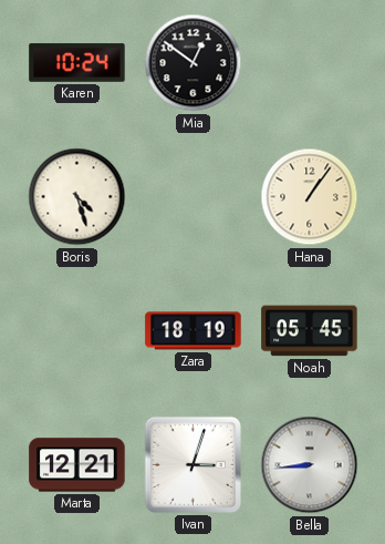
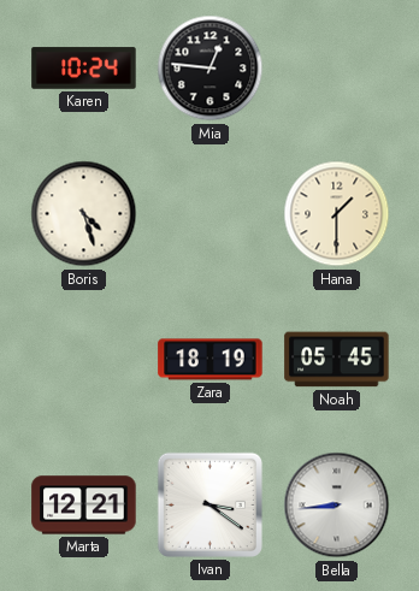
Mia: 12:51 -> 12:46 (211, 69)
Hana: 1:06 -> 1:30 (337, 214)
Ivan: 3:03 -> 3:21 (209, 504)
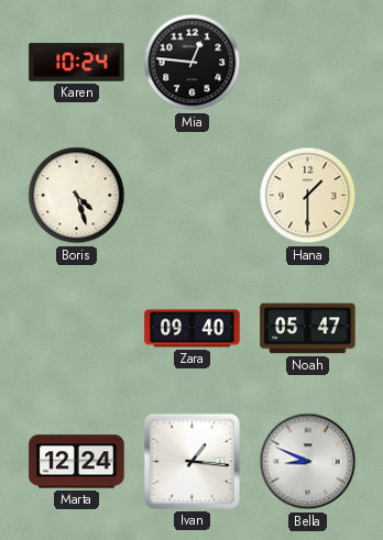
Zara: 18:19 -> 09:40 (193, 329)
Noah: 05:45 -> 05:47 (308, 329)
Marta: 12:21 -> 12:24 (77, 462)
Ivan: 3:21 -> 1:16 (191, 461)
Bella: 8:44 -> 8:49 (308, 462)
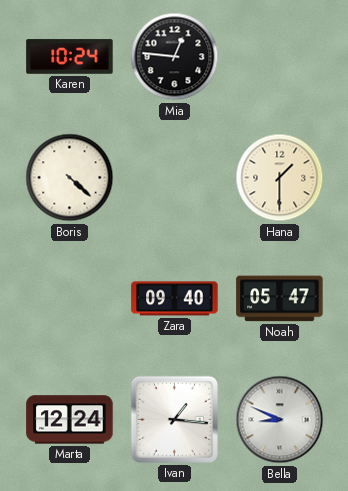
Boris: 4:27 -> 4:22 (70, 178)
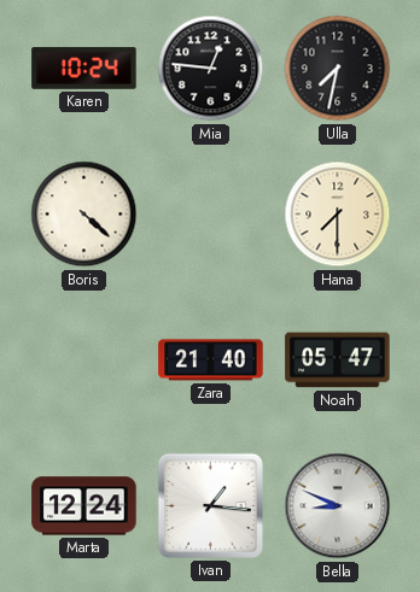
Ulla: none -> 7:32 (338, 69)
Hana: 1:30 -> 7:30 (338, 215)
Zara: 09:40 -> 21:40 (211, 361)
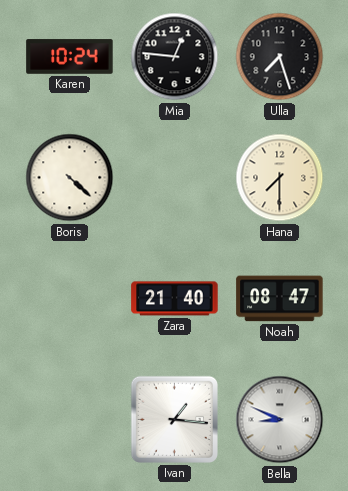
Ulla: 7:32 -> 7:27 (280, 57)
Noah: 05:47 -> 08:47 (280, 299)
Marta: 12:24 -> none (84, 506)
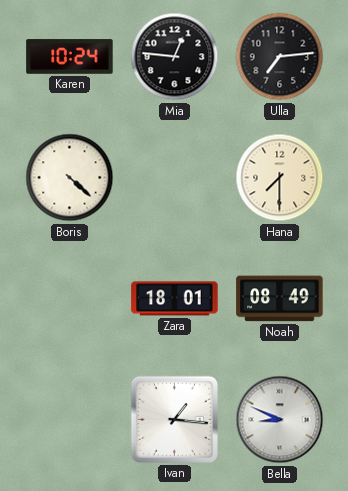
Ulla: 7:27 -> 7:14 (280, 57)
Zara: 21:40 -> 18:01 (175, 299)
Noah: 08:47 -> 08:49 (280, 299)
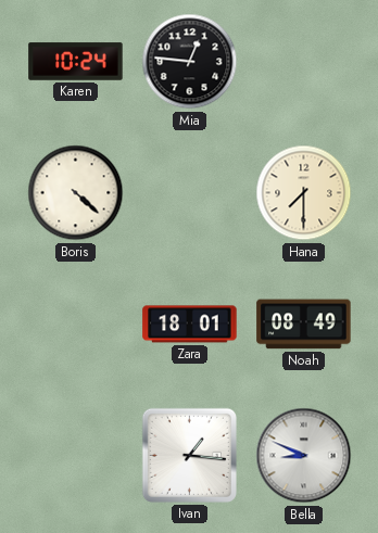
Ulla: 7:14 -> none (280, 57)
